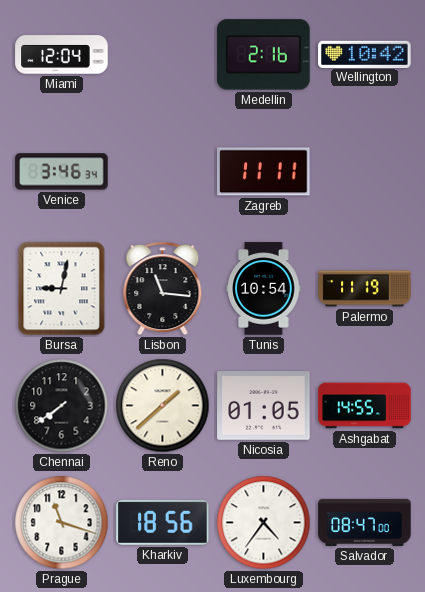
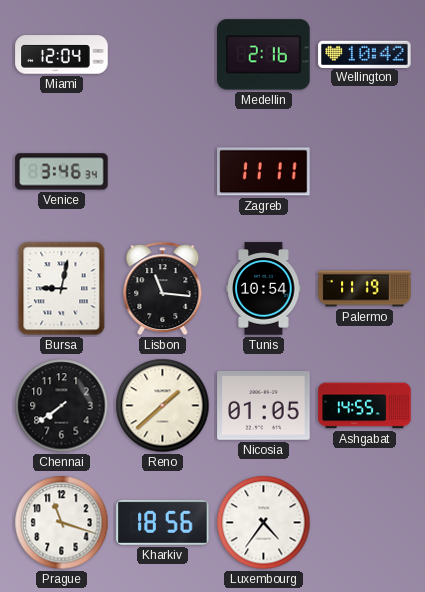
Salvador: 08:47 -> none (365, 522)
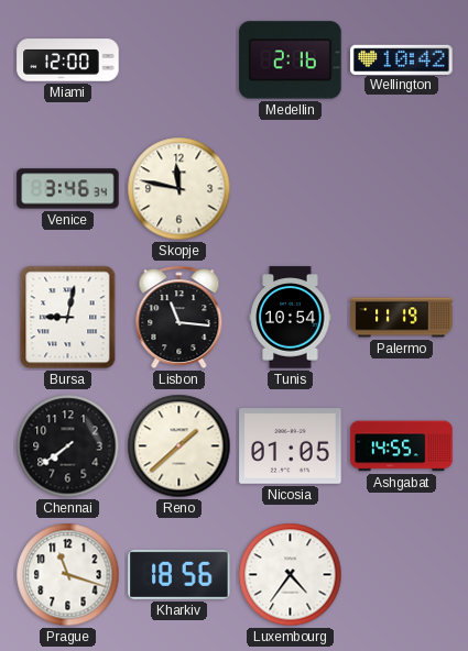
Miami: 12:04 -> 12:00 (68, 60)
Skopje: none -> 11:47 (179, 189)
Zagreb: 11:11 -> none (264, 172)
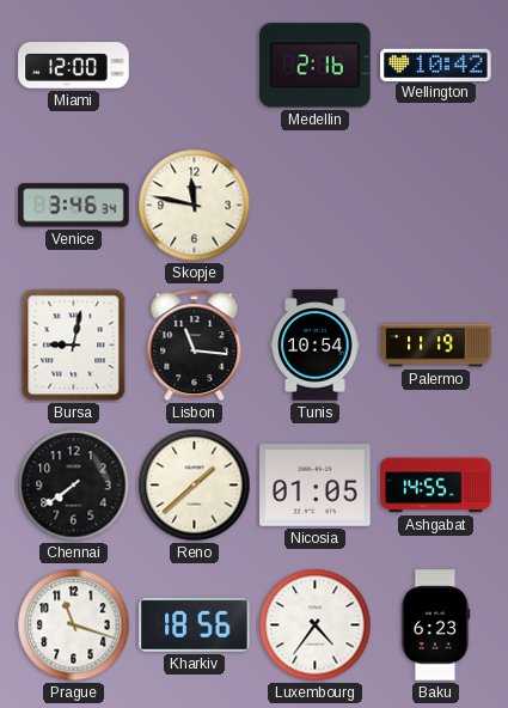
Baku: none -> 6:23 (435, 625)
